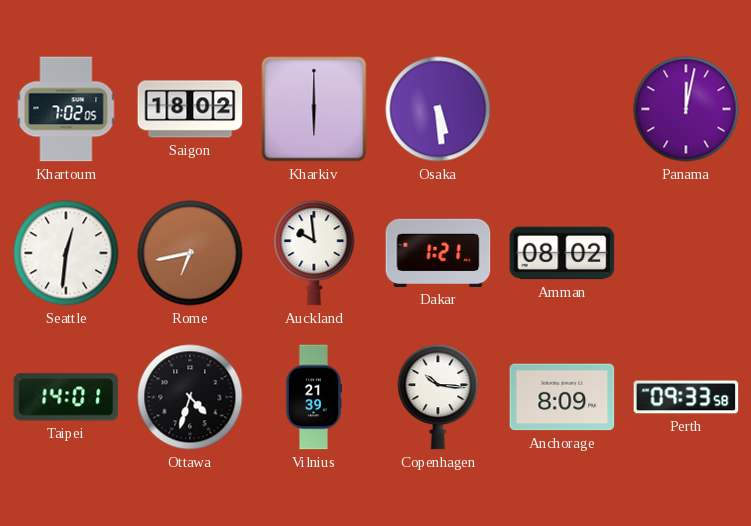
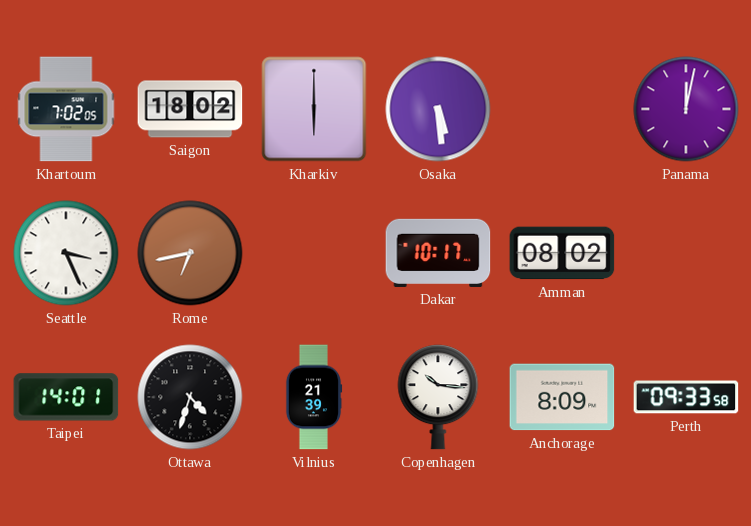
Seattle: 12:31 -> 3:26 (66, 253)
Auckland: 9:59 -> none (314, 253)
Dakar: 1:21 -> 10:17 (438, 253)
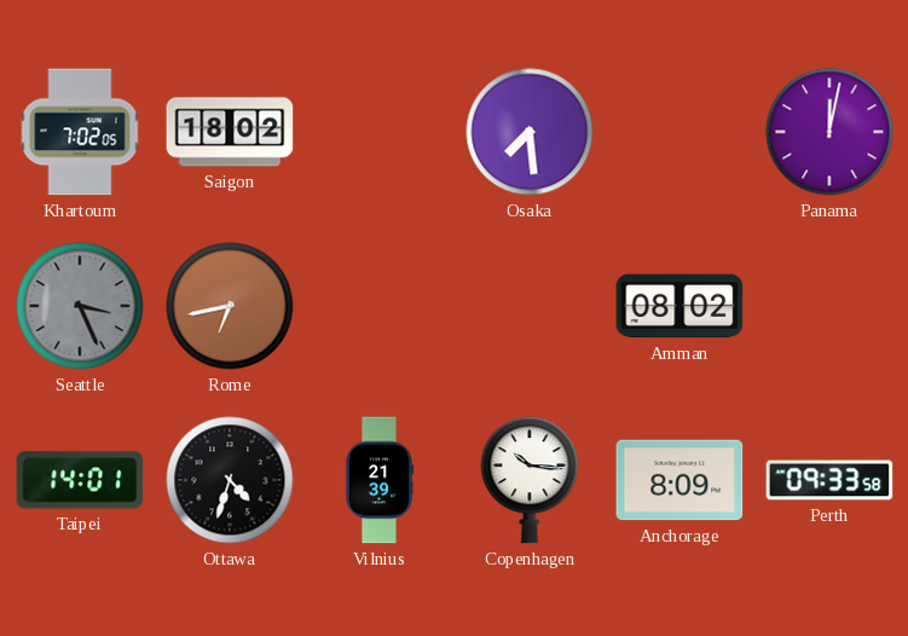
Kharkiv: 6:00 -> none (314, 109)
Osaka: 5:29 -> 7:29 (530, 132)
Seattle dial: white -> grey (80, 306)
Dakar: 10:17 -> none (438, 253)
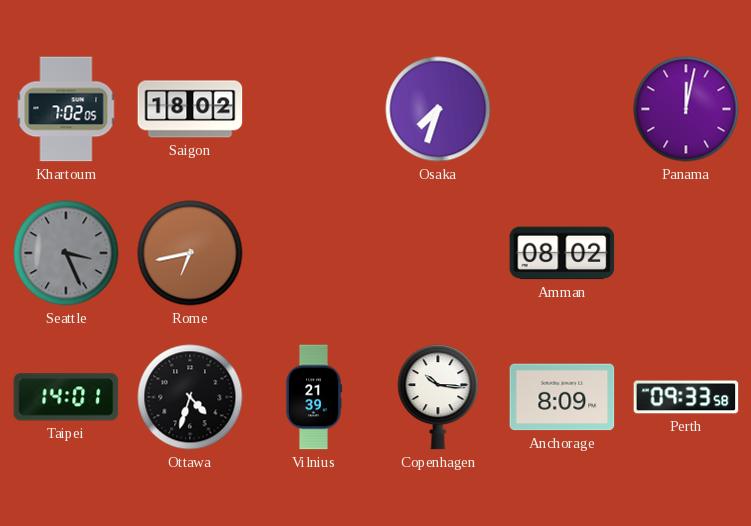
Osaka: 7:29 -> 7:33 (438, 109)
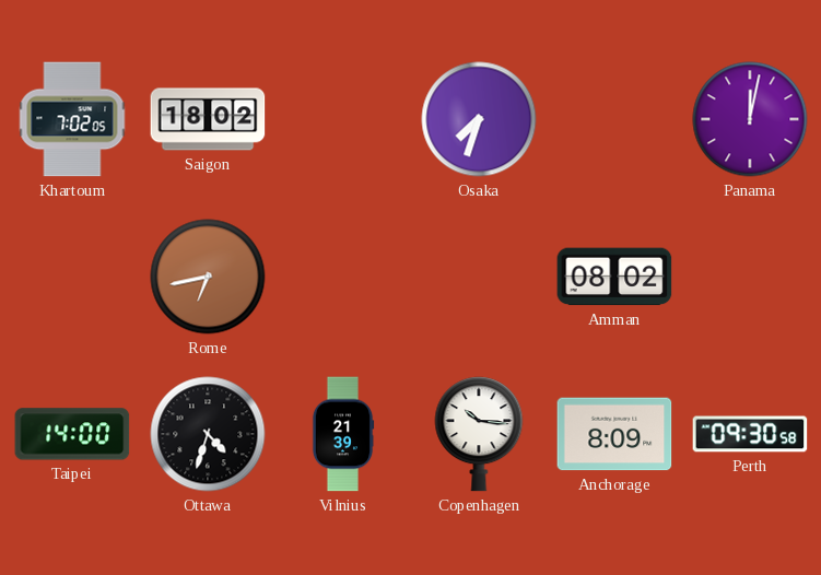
Seattle: 3:26 -> none (66, 253)
Taipei: 14:01 -> 14:00 (72, 434)
Perth: 09:33 -> 09:30 (750, 434)
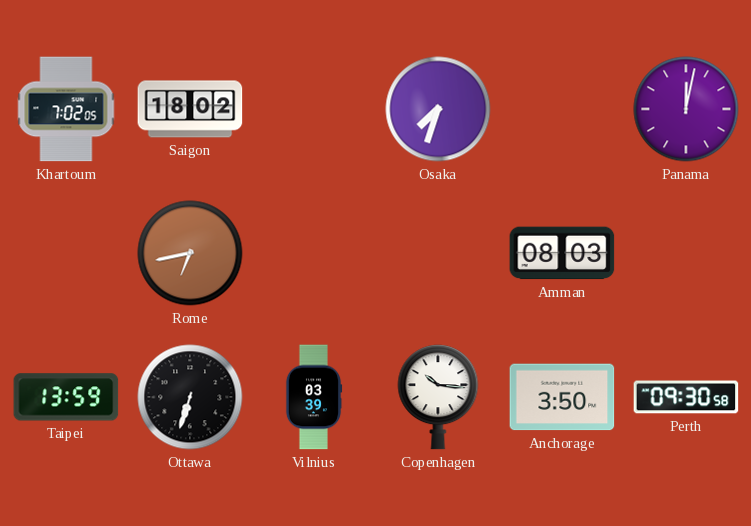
Amman: 08:02 -> 08:03 (562, 253)
Taipei: 14:00 -> 13:59 (66, 397)
Ottawa: 4:33 -> 6:33 (190, 397)
Vilnius: 21:39 -> 03:39 (314, 397)
Anchorage: 8:09 -> 3:50 (562, 397)
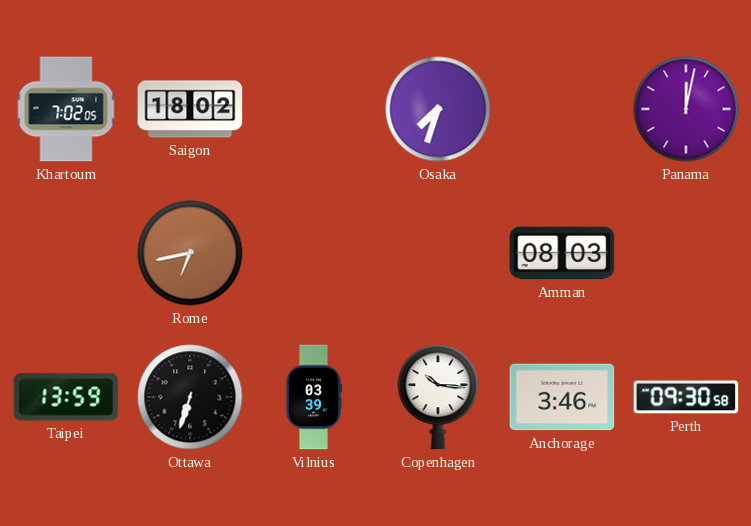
Anchorage: 3:50 -> 3:46 (562, 397)
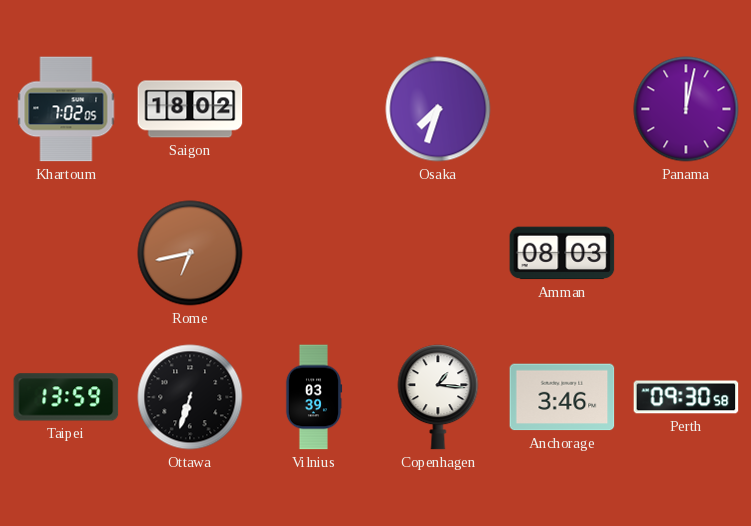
Copenhagen: 10:16 -> 1:16 (438, 397)
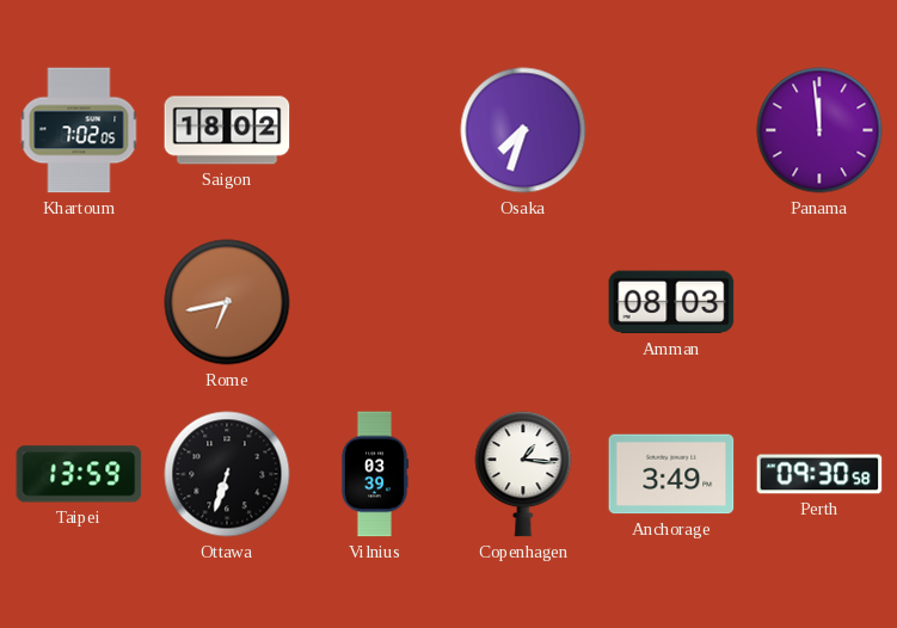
Panama: 12:02 -> 11:59 (819, 130)
Anchorage: 3:46 -> 3:49 (671, 474)
